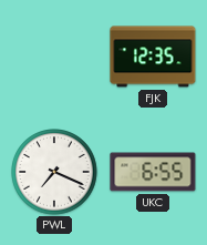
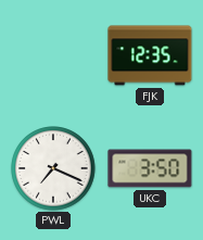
UKC: 6:55 -> 3:50 (150, 168)
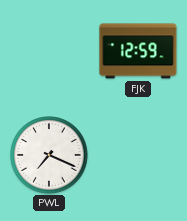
FJK: 12:35 -> 12:59 (138, 51)
UKC: 3:50 -> none (150, 168)
